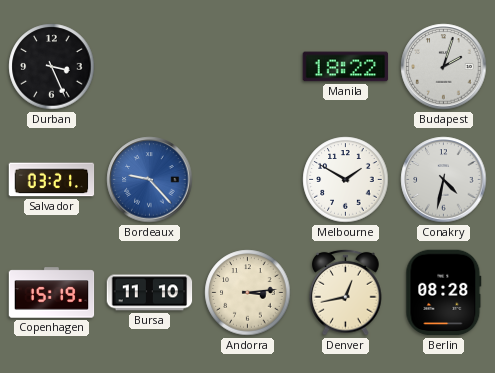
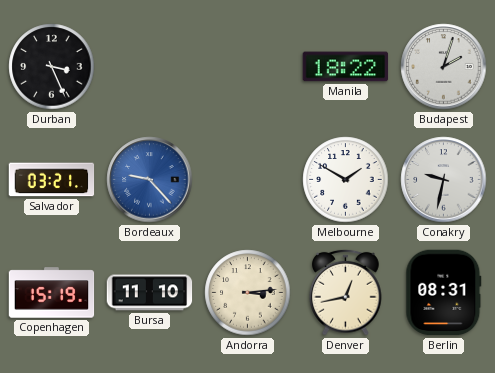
Conakry: 4:32 -> 9:32 (444, 180)
Berlin: 08:28 -> 08:31 (444, 293)
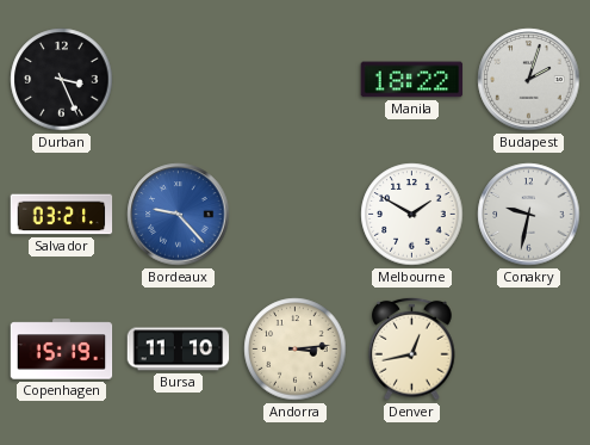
Berlin: 08:31 -> none (444, 293)
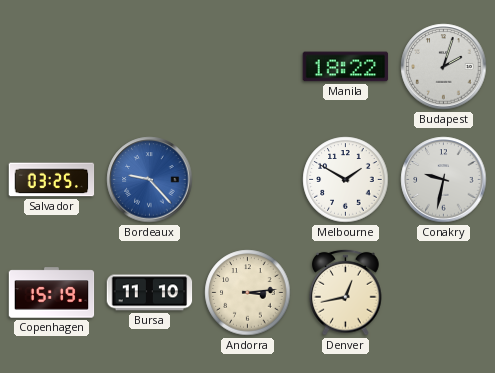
Durban: 3:26 -> none (62, 80)
Salvador: 03:21 -> 03:25 (52, 180)
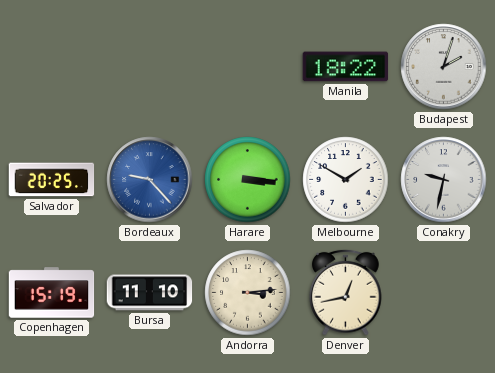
Salvador: 03:25 -> 20:25 (52, 180)
Harare: none -> 3:16 (248, 180)
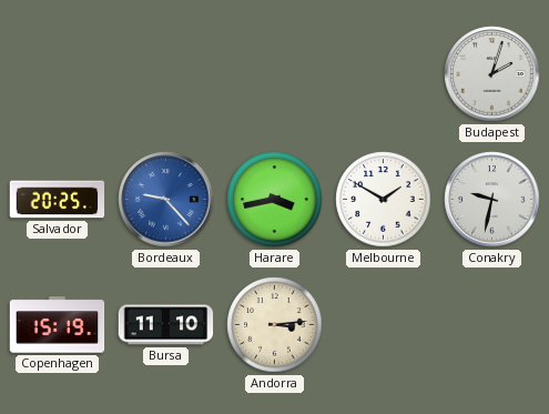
Manila: 18:22 -> none (346, 67)
Harare: 3:16 -> 3:43 (275, 200)
Denver: 12:43 -> none (346, 292)
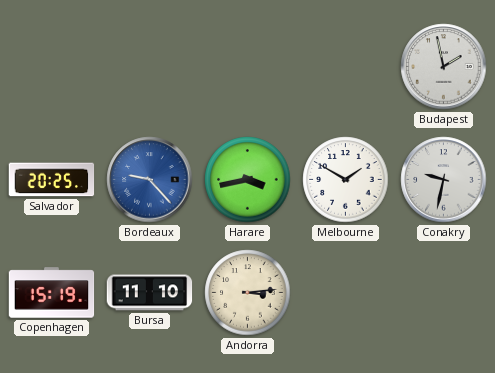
Budapest: 2:03 -> 1:58 (444, 67)
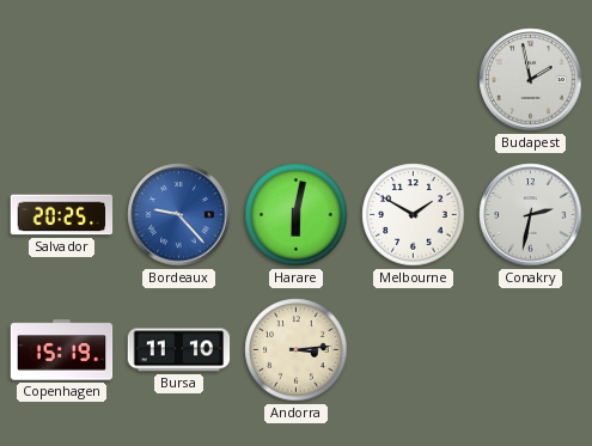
Harare: 3:43 -> 6:02 (297, 215)
Conakry: 9:32 -> 2:32 (531, 215)
